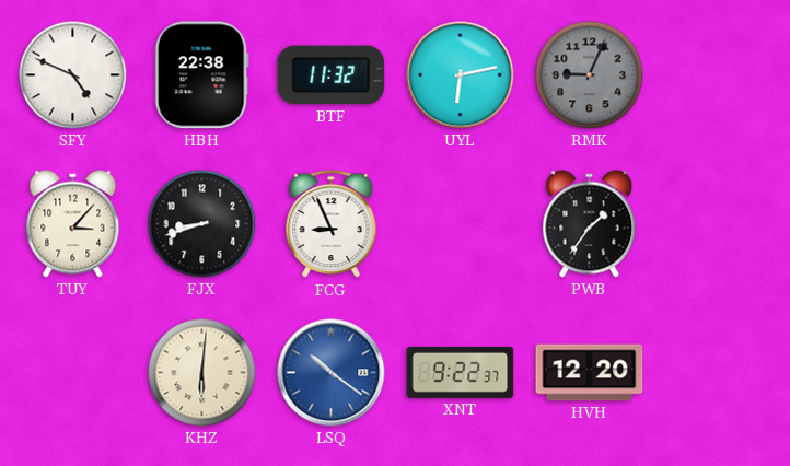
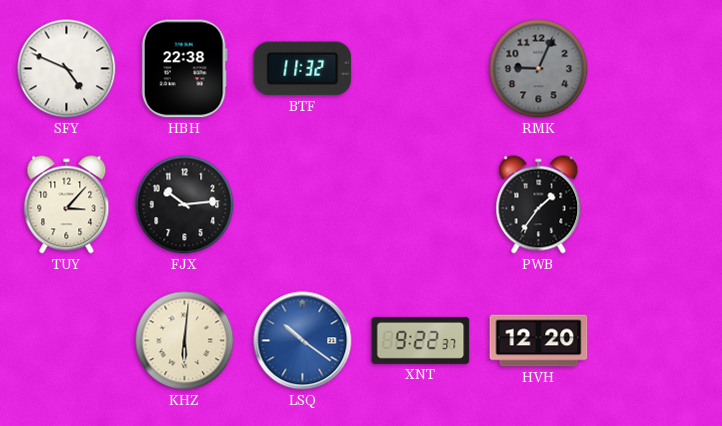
UYL: 6:13 -> none (461, 75)
FJX: 8:42 -> 10:14 (185, 205)
FCG: 8:56 -> none (332, 224)
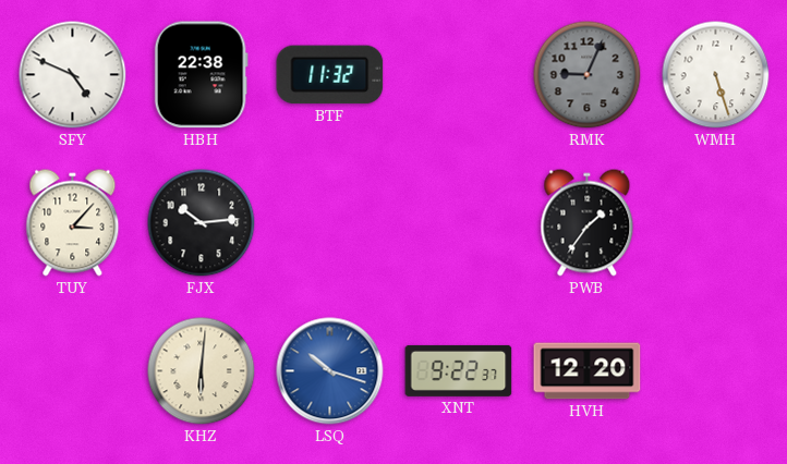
WMH: none -> 5:27 (716, 75)
LSQ: 10:21 -> 10:18 (330, 371)
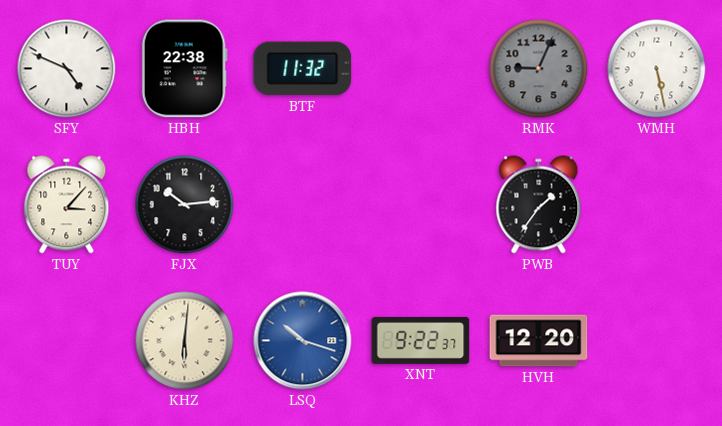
WMH: 5:27 -> 5:28 (657, 69)
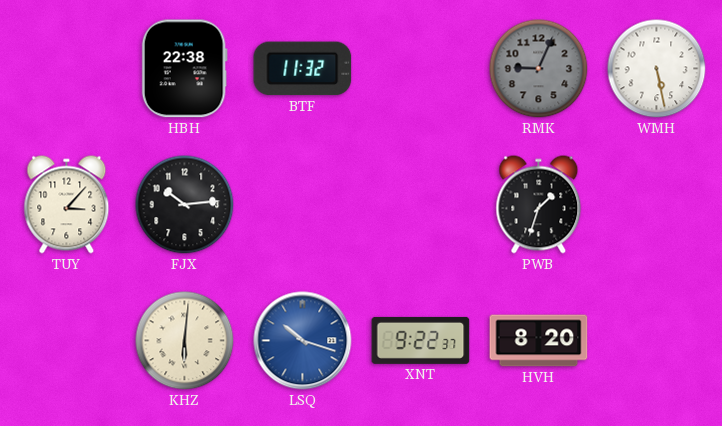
SFY: 4:49 -> none (67, 69)
PWB: 1:36 -> 1:33 (539, 205)
HVH: 12:20 -> 8:20 (539, 341)
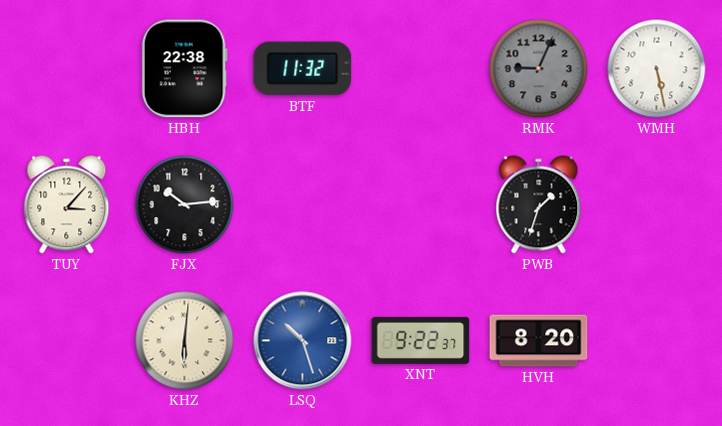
LSQ: 10:18 -> 10:27 (303, 341)
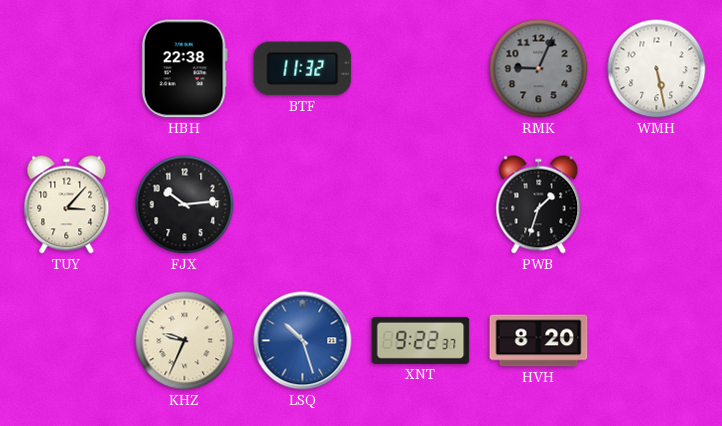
KHZ: 6:01 -> 9:34 (185, 341)
